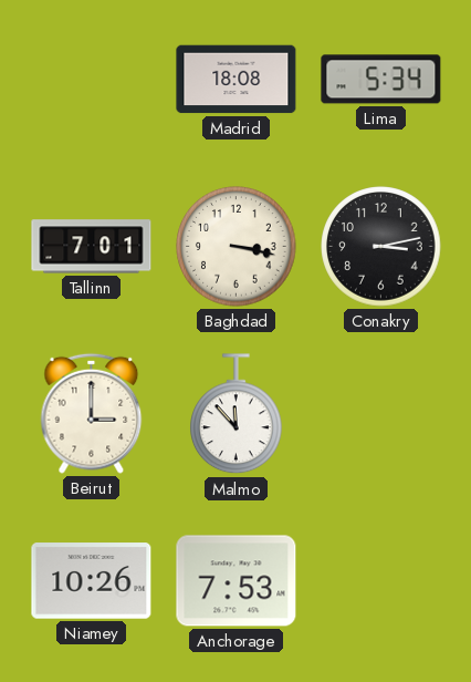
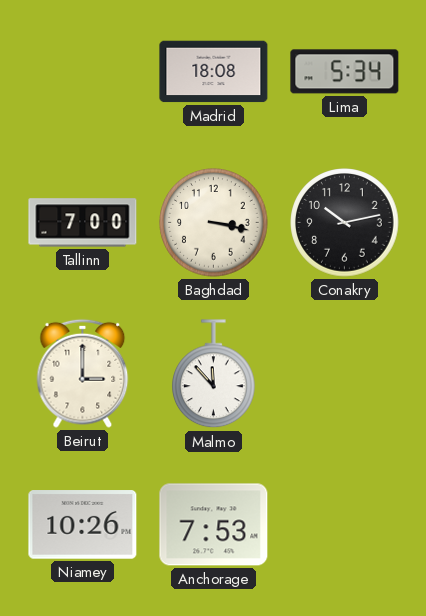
Tallinn: 7:01 -> 7:00 (83, 223)
Conakry: 3:13 -> 10:13 (345, 223)
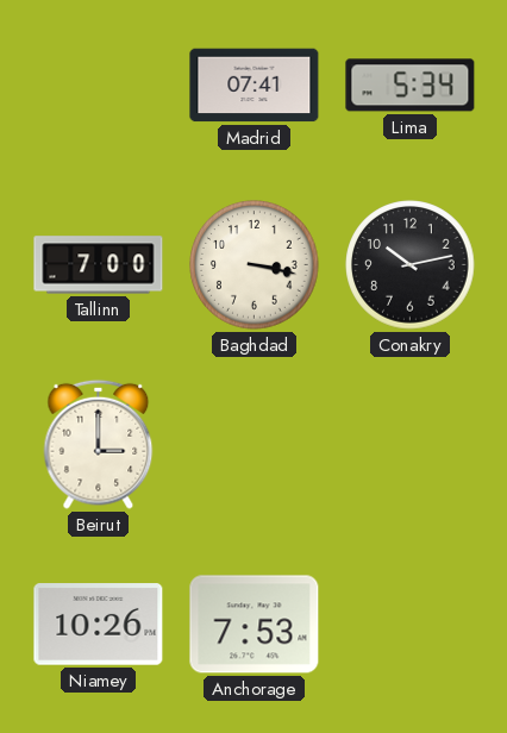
Madrid: 18:08 -> 07:41 (255, 86)
Malmo: 11:53 -> none (214, 374)
